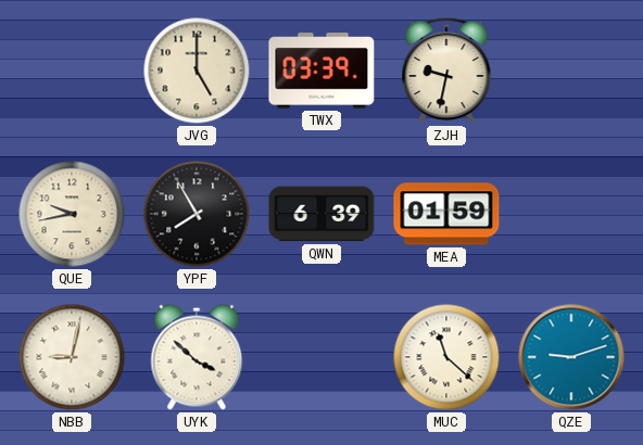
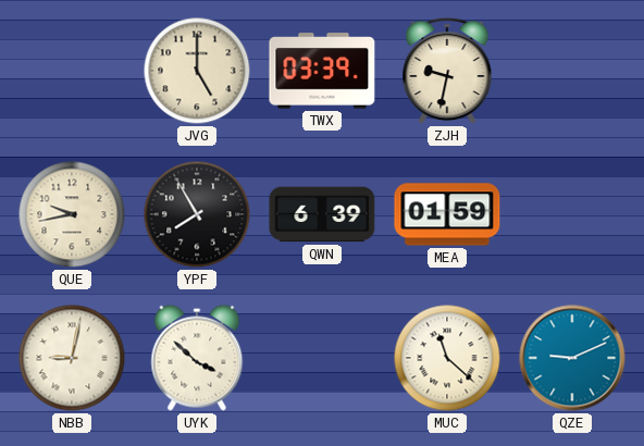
QZE: 9:12 -> 9:11 (572, 358)
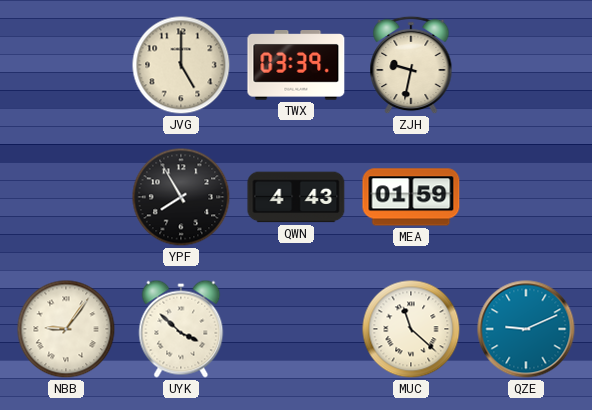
QUE: 9:43 -> none (72, 214)
QWN: 6:39 -> 4:43 (296, 197)
NBB: 9:02 -> 9:06 (66, 329)
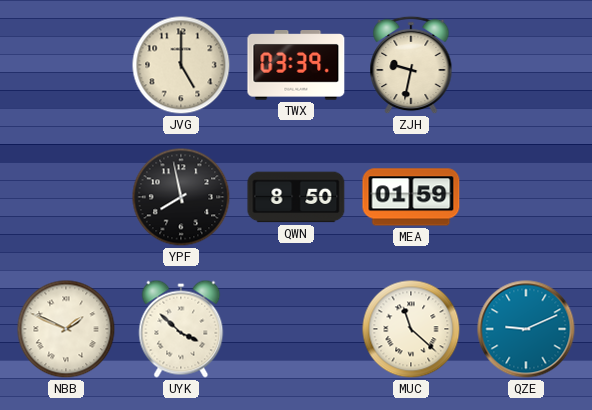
YPF: 7:55 -> 7:58 (181, 197)
QWN: 4:43 -> 8:50 (296, 197)
NBB: 9:06 -> 1:49 (66, 329)
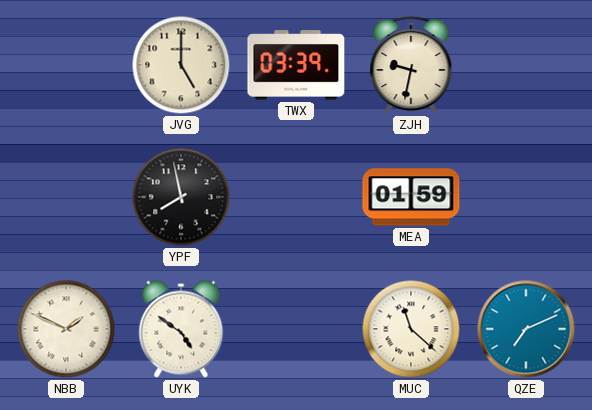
QWN: 8:50 -> none (296, 197)
UYK: 3:52 -> 4:51 (181, 329)
QZE: 9:11 -> 7:11 (526, 329)
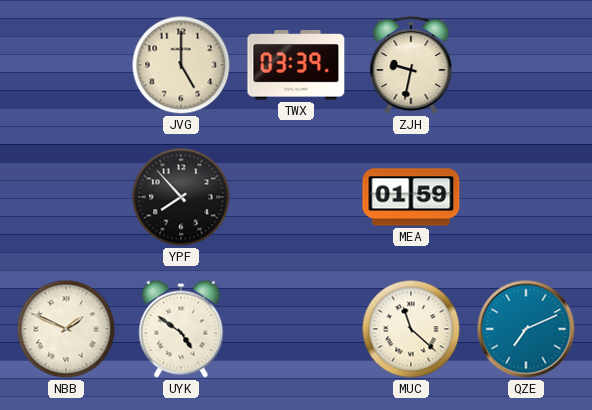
YPF: 7:58 -> 7:53 (181, 197)
